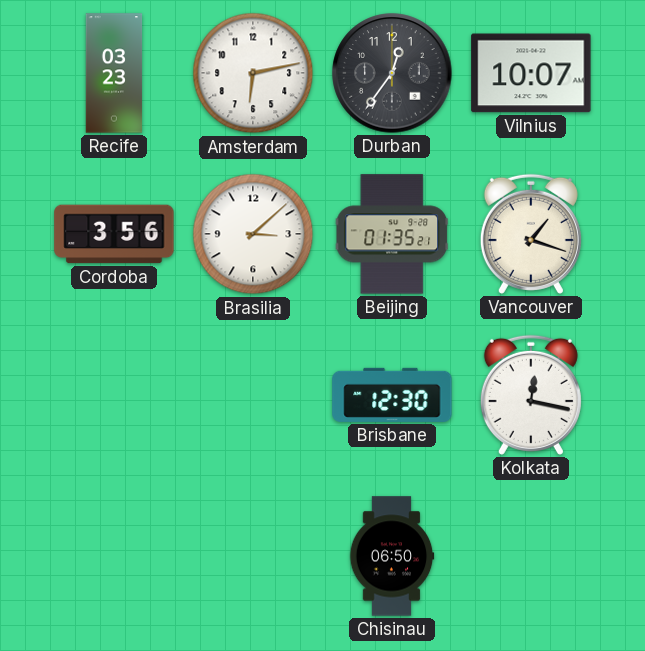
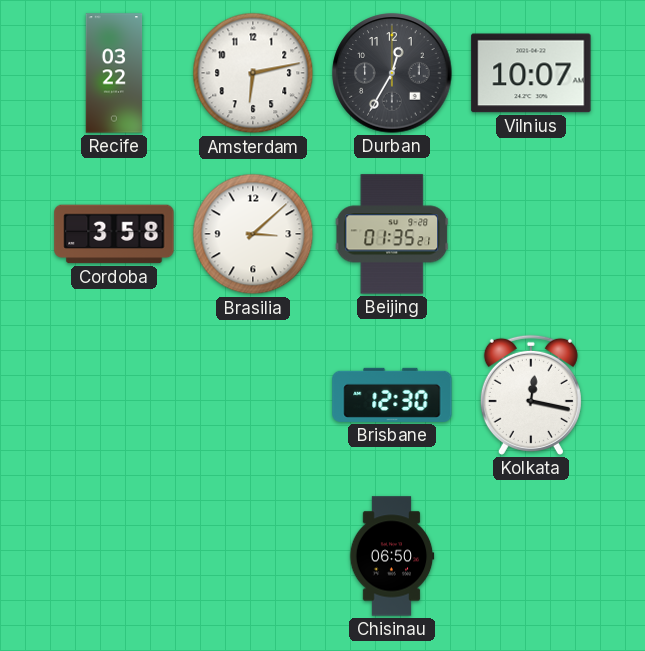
Recife: 03:23 -> 03:22 (114, 73)
Durban: 12:36 -> 12:35 (392, 73)
Cordoba: 3:56 -> 3:58 (114, 234)
Vancouver: 1:18 -> none (531, 234)
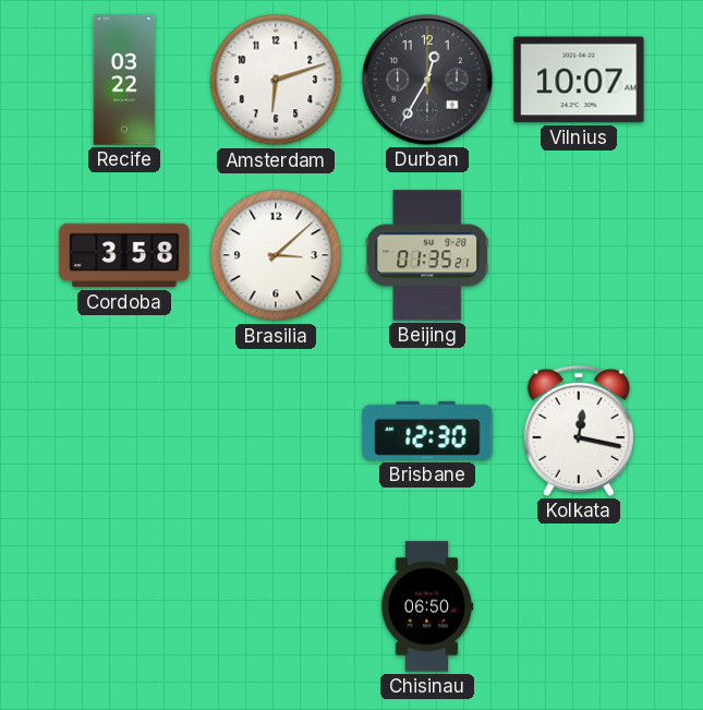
Amsterdam: 6:13 -> 6:12 (276, 80)
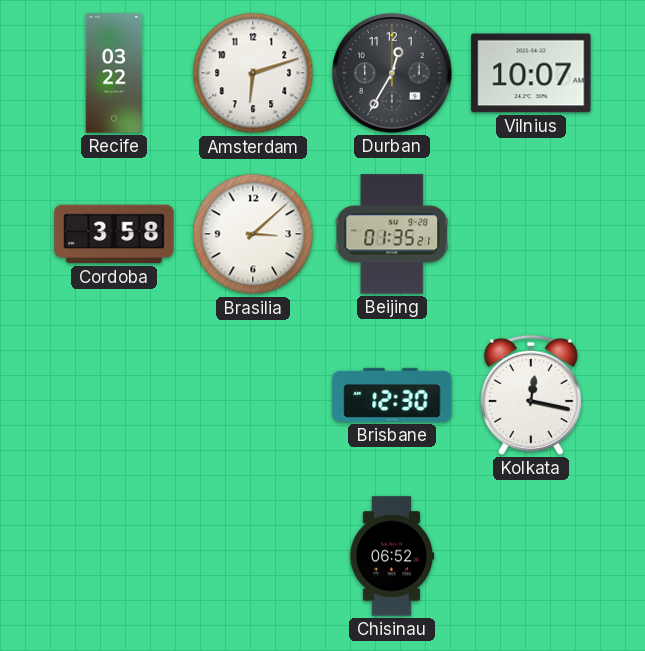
Chisinau: 06:50 -> 06:52 (392, 556)
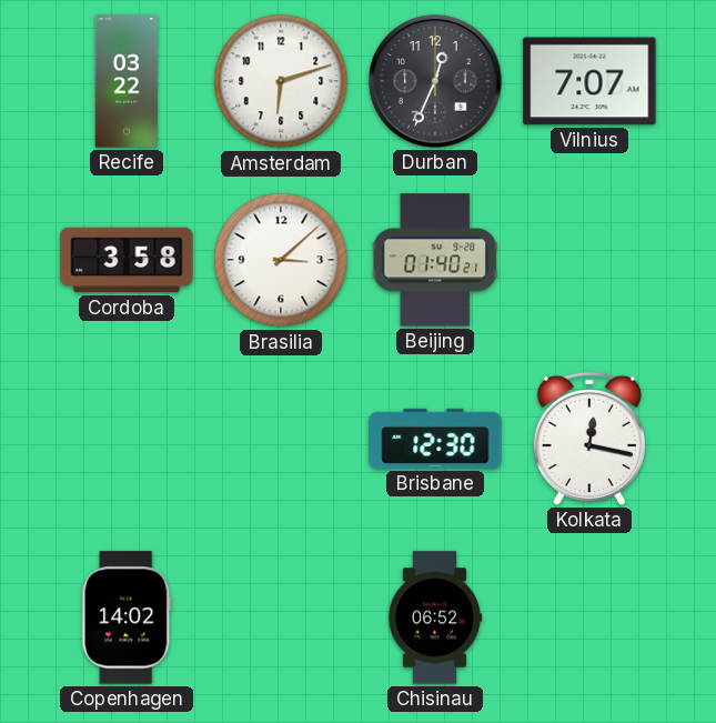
Durban: 12:35 -> 12:34 (435, 81)
Vilnius: 10:07 -> 7:07 (589, 81)
Beijing: 01:35 -> 01:40 (435, 260)
Copenhagen: none -> 14:02 (127, 617)
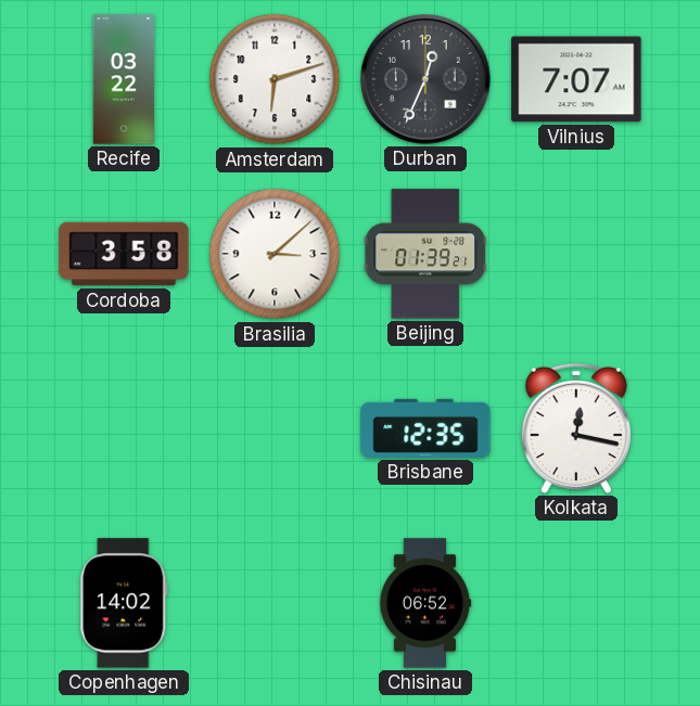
Beijing: 01:40 -> 01:39 (425, 254)
Brisbane: 12:30 -> 12:35 (425, 428)
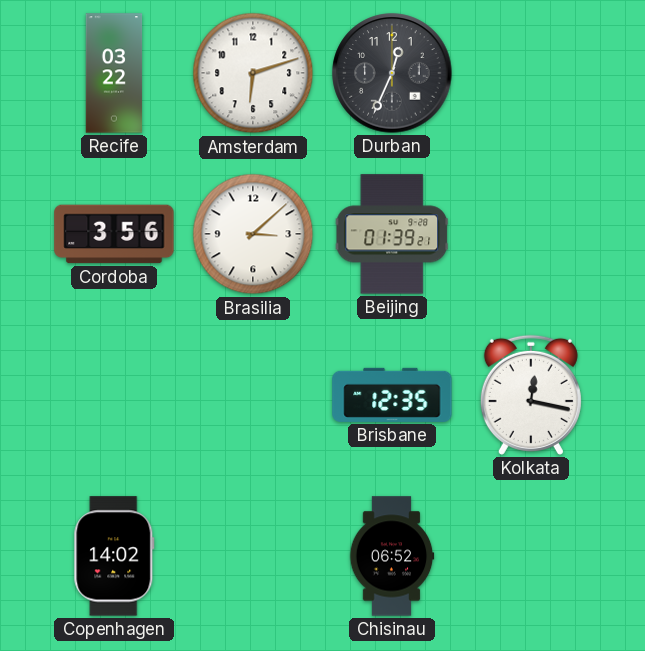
Vilnius: 7:07 -> none (576, 79)
Cordoba: 3:58 -> 3:56 (114, 234)
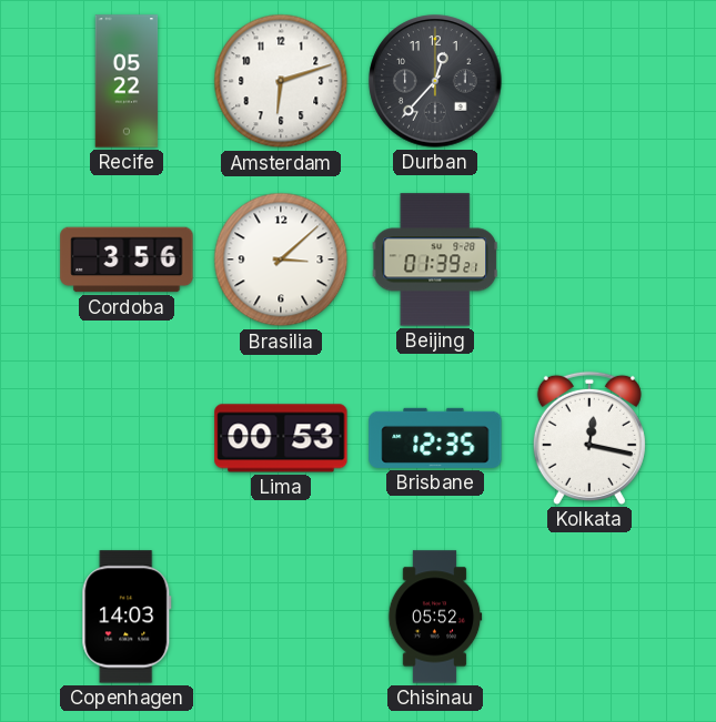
Recife: 03:22 -> 05:22 (127, 81)
Durban: 12:34 -> 12:37 (435, 81)
Lima: none -> 00:53 (281, 438)
Copenhagen: 14:02 -> 14:03 (127, 617)
Chisinau: 06:52 -> 05:52 (435, 617)
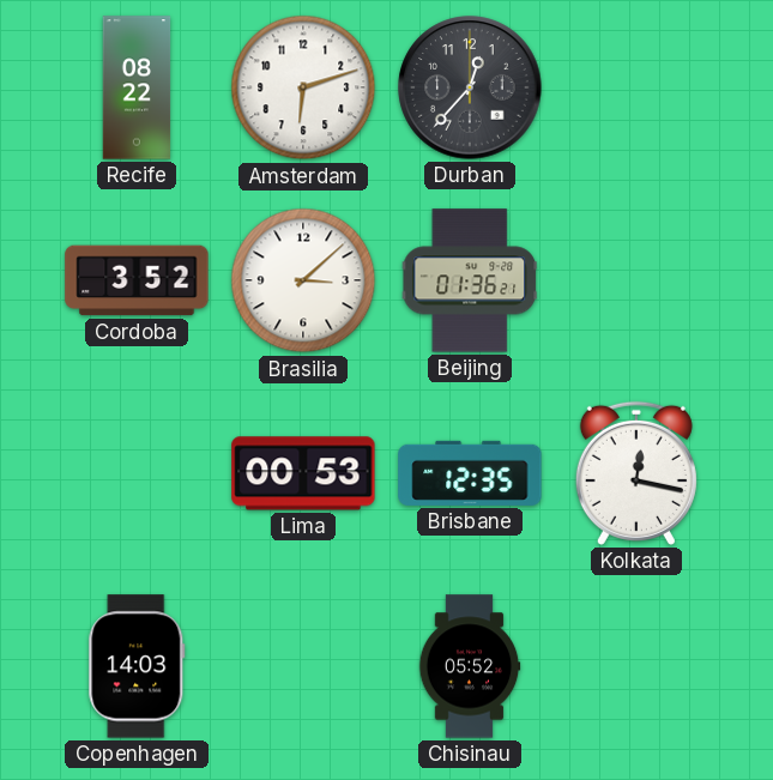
Recife: 05:22 -> 08:22 (137, 87)
Cordoba: 3:56 -> 3:52 (137, 280)
Beijing: 01:39 -> 01:36 (470, 280)
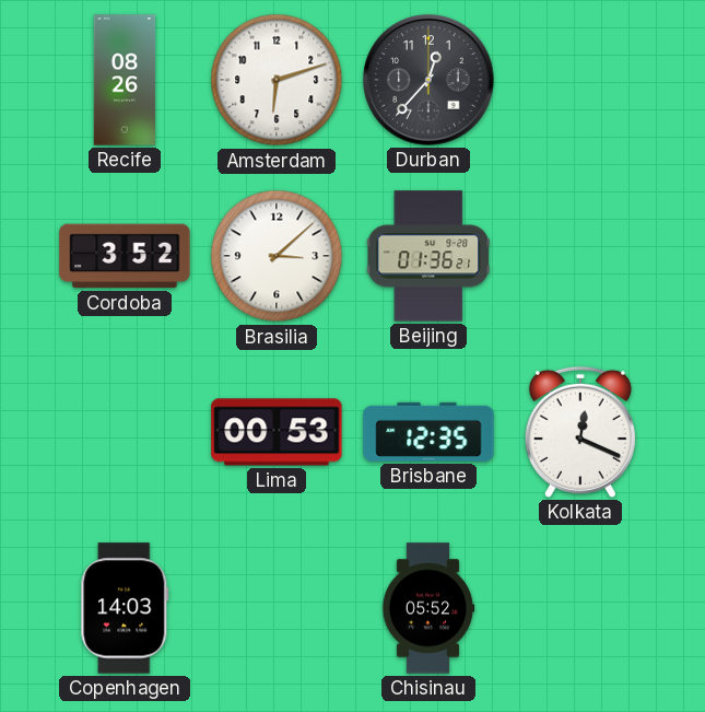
Recife: 08:22 -> 08:26 (125, 80)
Kolkata: 12:17 -> 12:19 (580, 432)
